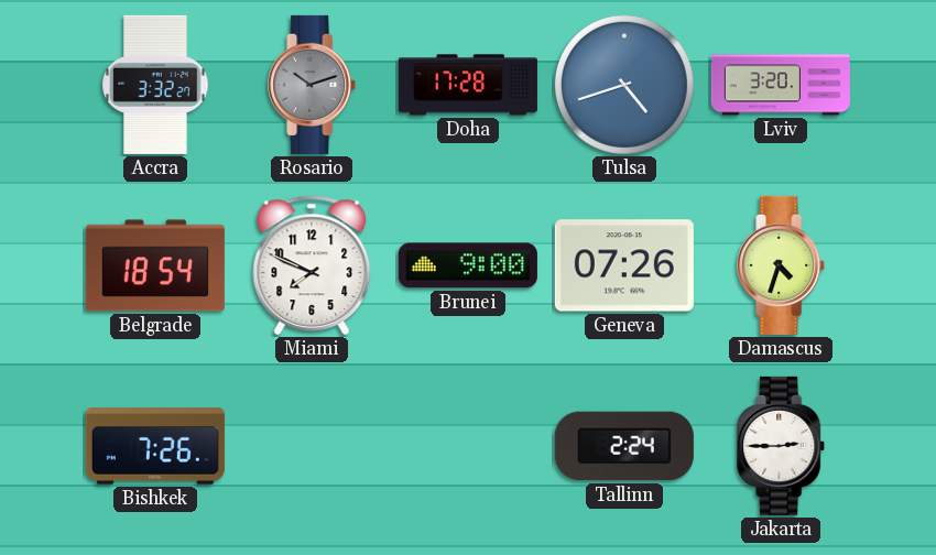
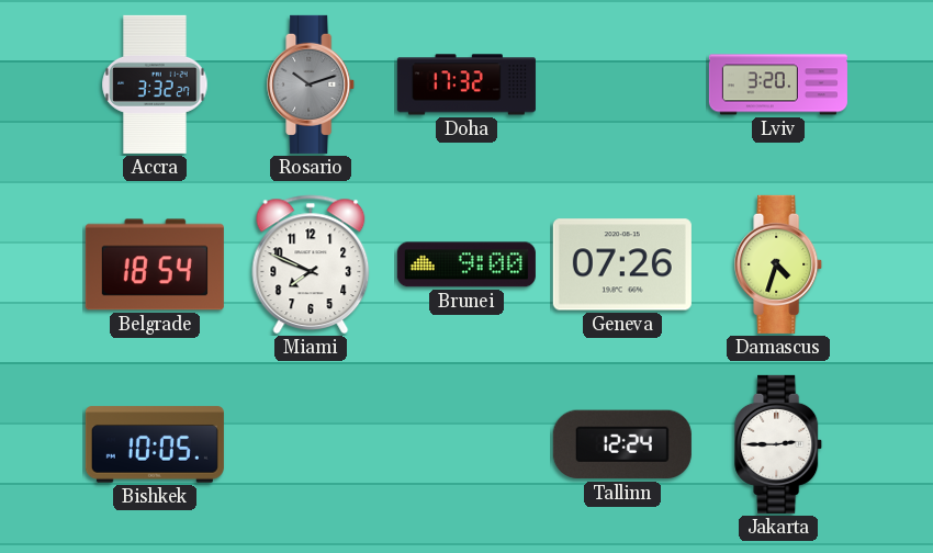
Doha: 17:28 -> 17:32 (466, 84)
Tulsa: 4:42 -> none (624, 85)
Bishkek: 7:26 -> 10:05 (155, 444)
Tallinn: 2:24 -> 12:24 (622, 444)
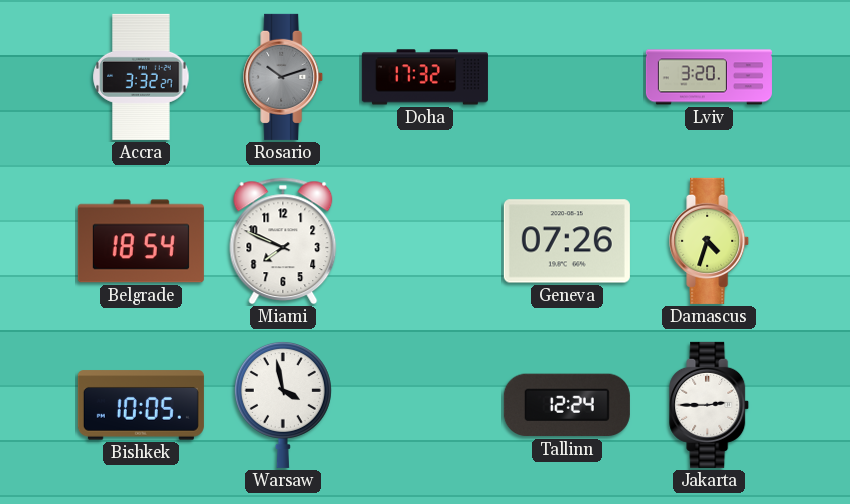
Brunei: 9:00 -> none (466, 264)
Warsaw: none -> 3:58 (283, 404)
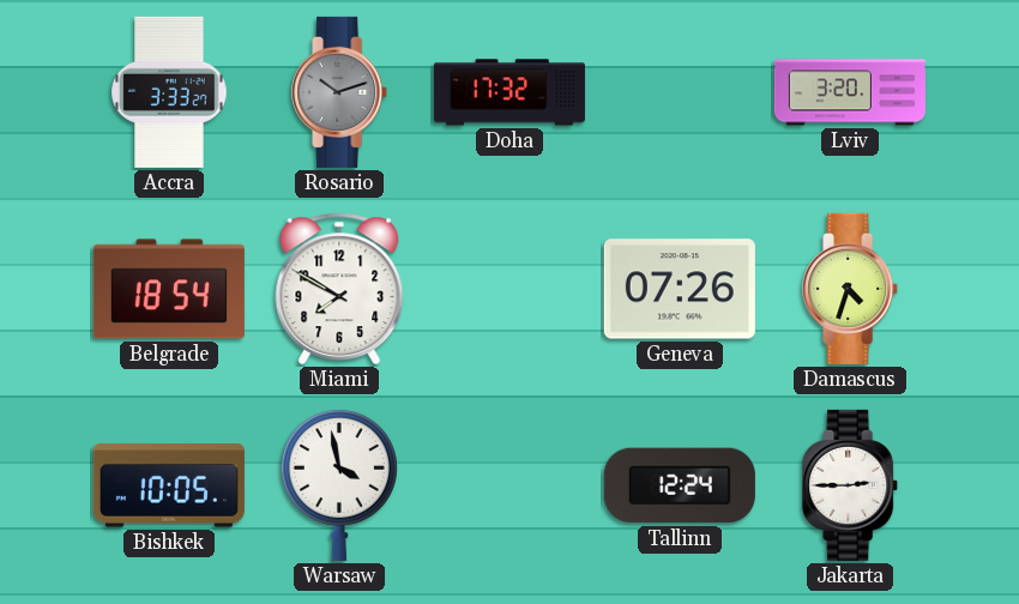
Accra: 3:32 -> 3:33 (169, 92)
Miami: 7:49 -> 7:50 (339, 289)
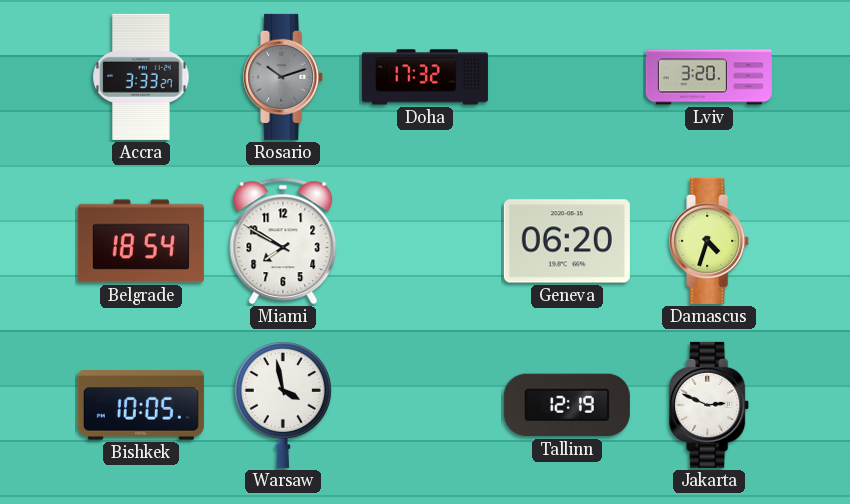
Geneva: 07:26 -> 06:20 (567, 241)
Tallinn: 12:24 -> 12:19 (567, 405)
Jakarta: 2:45 -> 2:49 (710, 405)
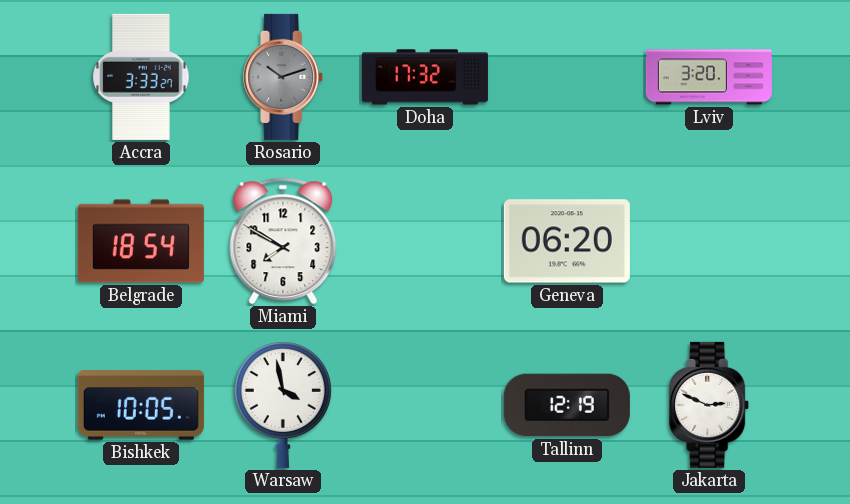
Damascus: 4:33 -> none (710, 241)
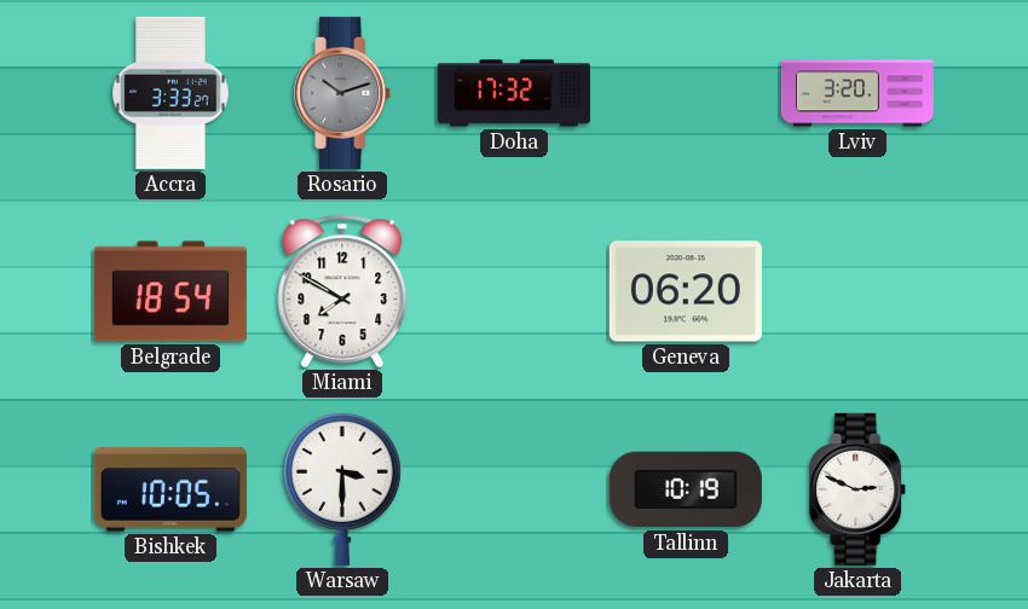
Warsaw: 3:58 -> 3:30 (342, 488)
Tallinn: 12:19 -> 10:19 (686, 489)
